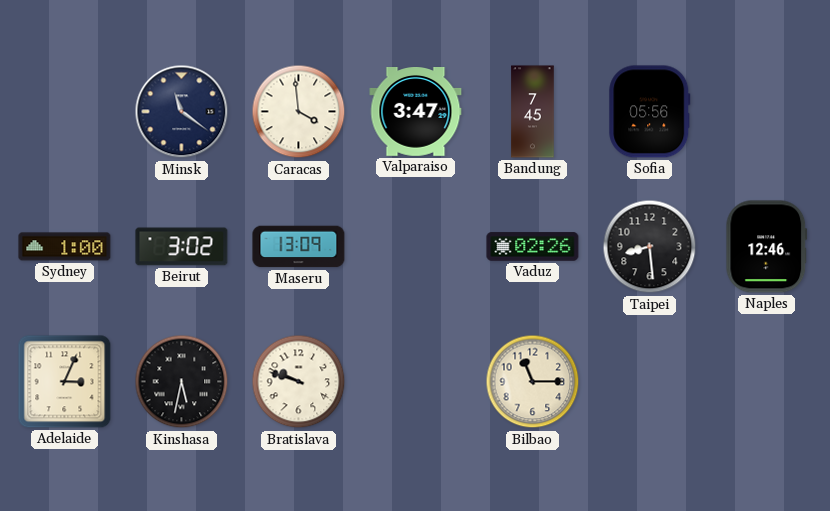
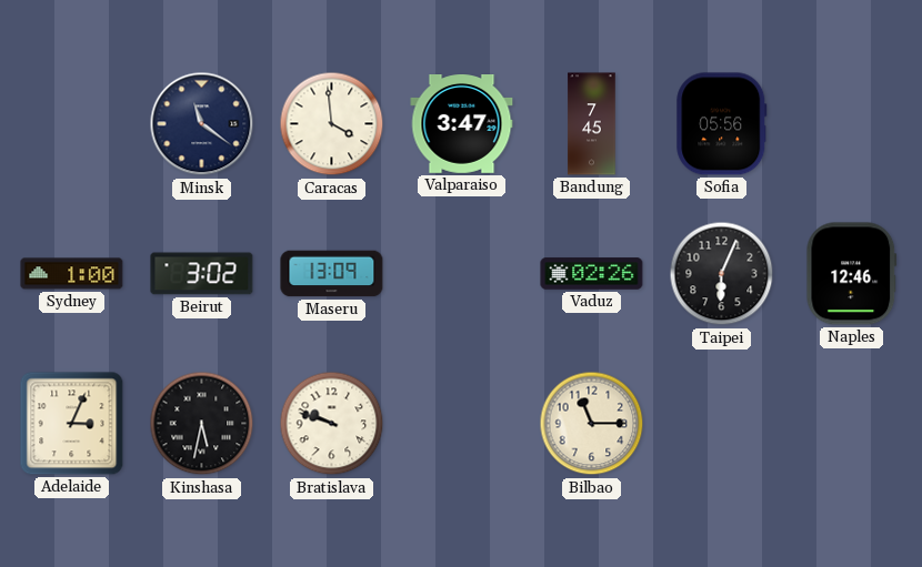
Taipei: 8:29 -> 6:04 (722, 274)
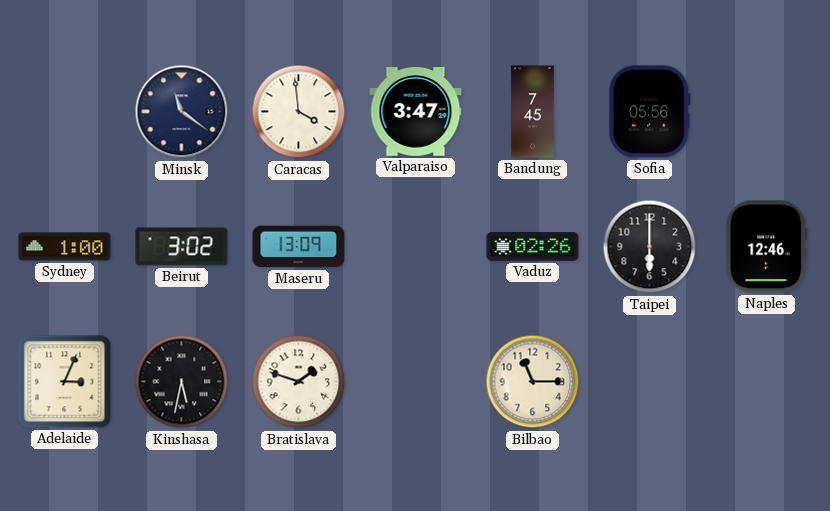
Taipei: 6:04 -> 6:00 (650, 247)
Bratislava: 9:48 -> 1:48 (299, 382)
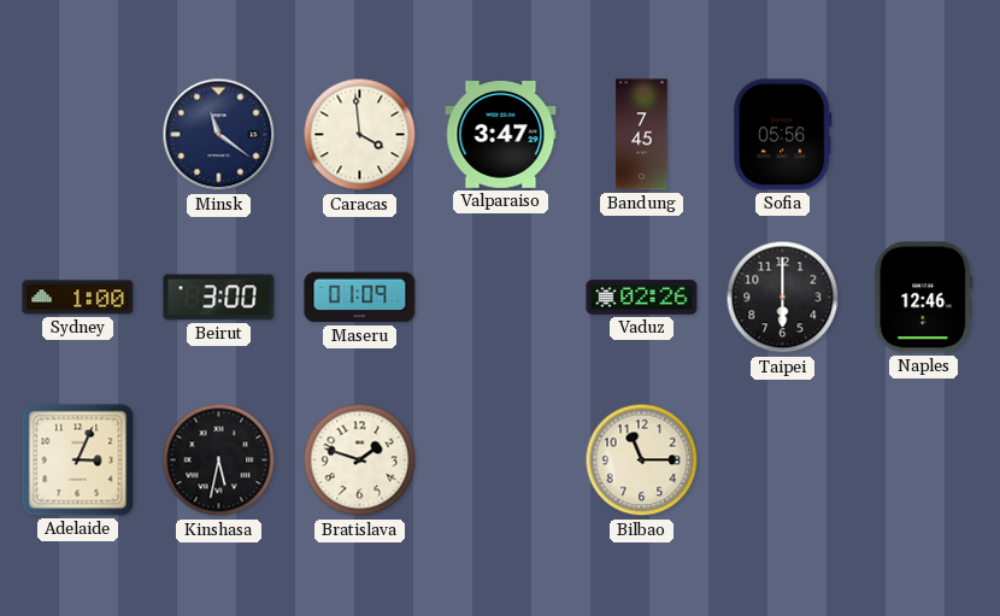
Beirut: 3:02 -> 3:00 (219, 298)
Maseru: 13:09 -> 01:09 (360, 298)
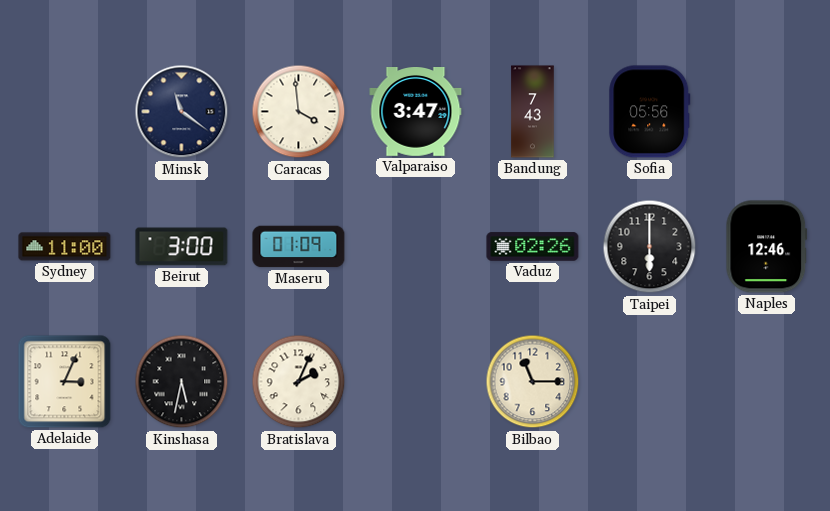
Bandung: 7:45 -> 7:43 (533, 112)
Sydney: 1:00 -> 11:00 (65, 247)
Bratislava: 1:48 -> 2:04 (299, 382)
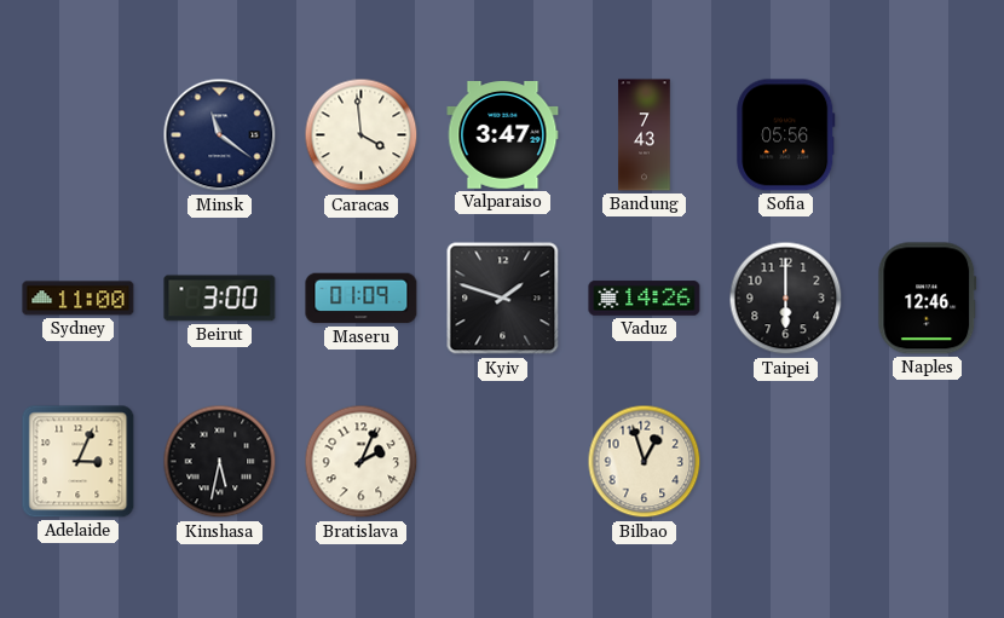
Kyiv: none -> 1:48 (503, 299)
Vaduz: 02:26 -> 14:26 (645, 299)
Bilbao: 11:15 -> 12:57 (645, 462)
